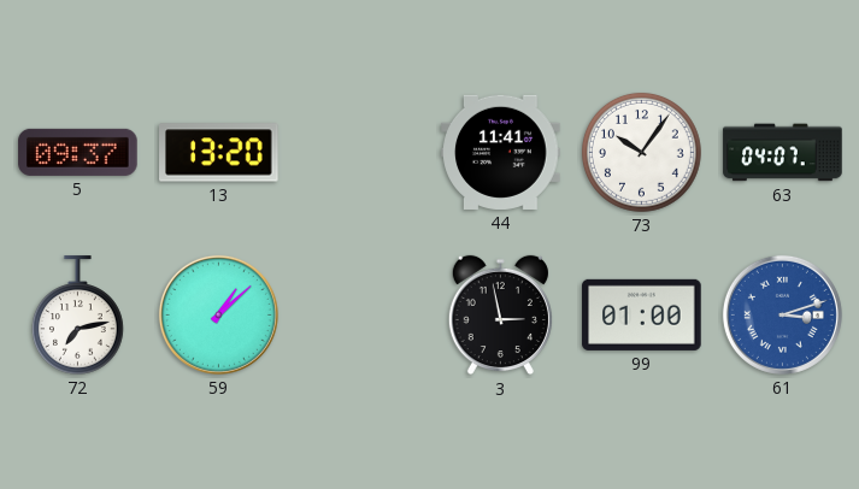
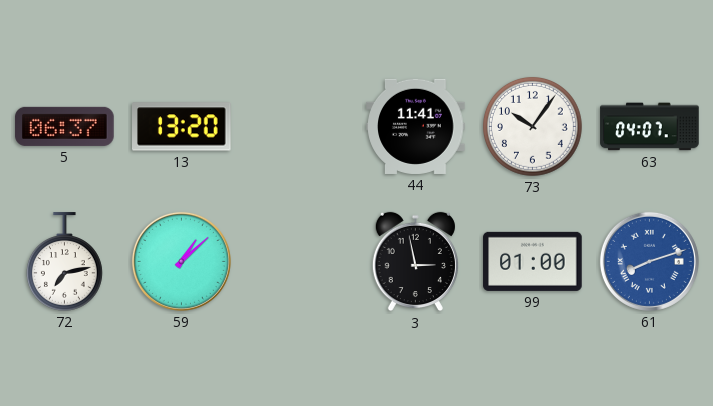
5: 09:37 -> 06:37 (65, 126)
61: 3:12 -> 8:12 (649, 261)
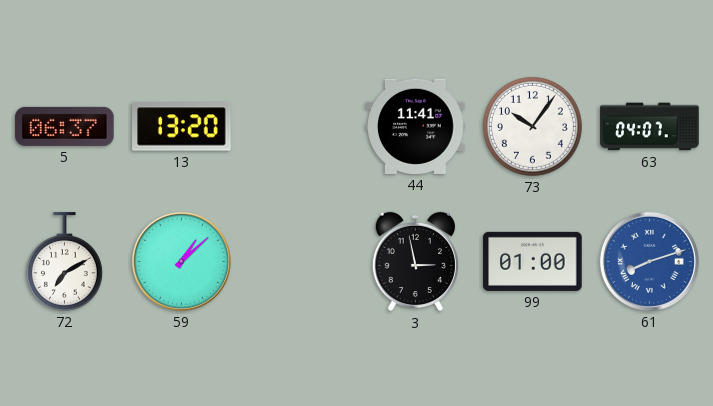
72: 7:13 -> 7:10 (64, 262)
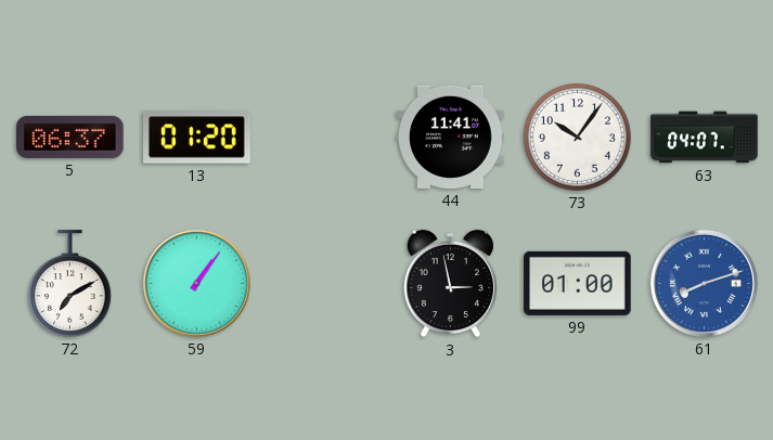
13: 13:20 -> 01:20 (197, 138)
59: 1:08 -> 1:06 (196, 283)
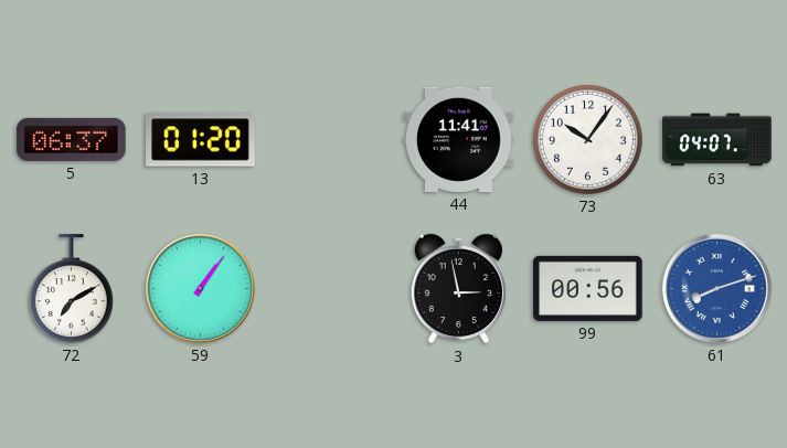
99: 01:00 -> 00:56 (588, 288)
